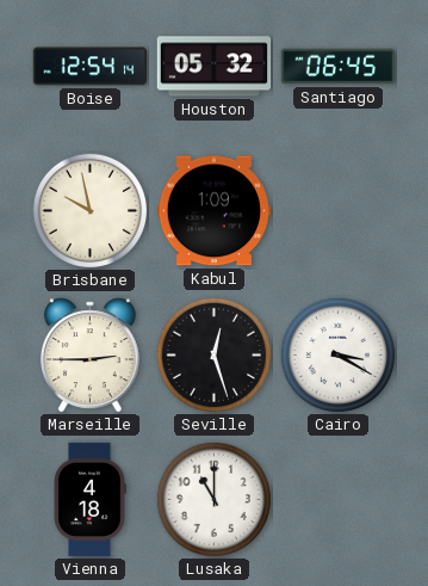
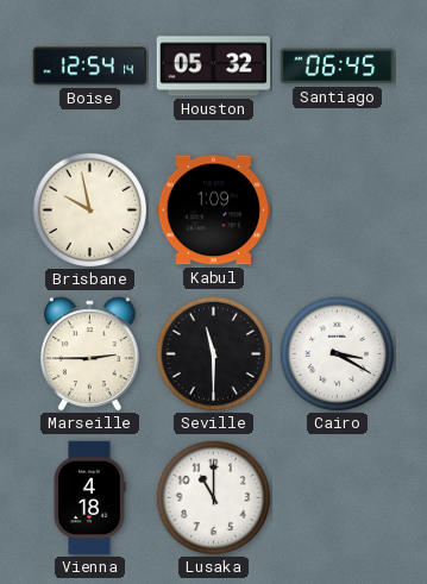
Seville: 12:27 -> 11:30 (213, 353)
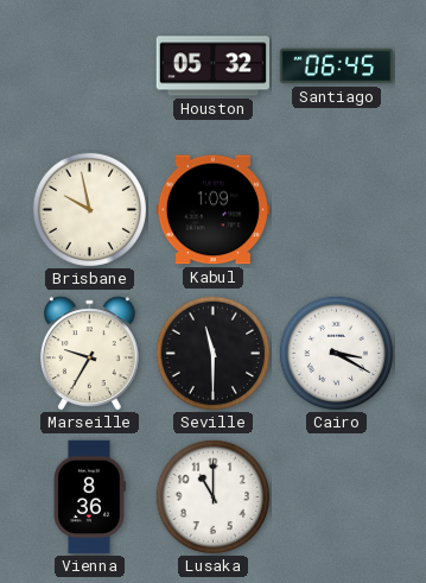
Boise: 12:54 -> none (90, 67)
Marseille: 2:45 -> 9:35 (89, 353)
Vienna: 4:18 -> 8:36 (89, 498)
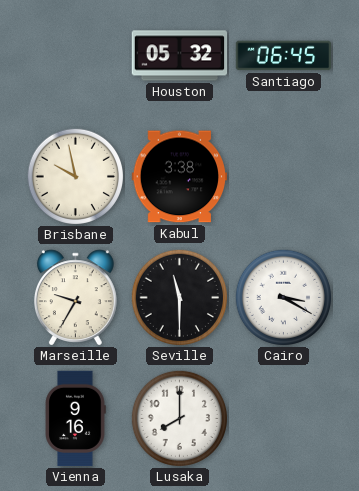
Kabul: 1:09 -> 3:38 (180, 177)
Vienna: 8:36 -> 9:16 (75, 419)
Lusaka: 11:00 -> 8:00 (179, 418)
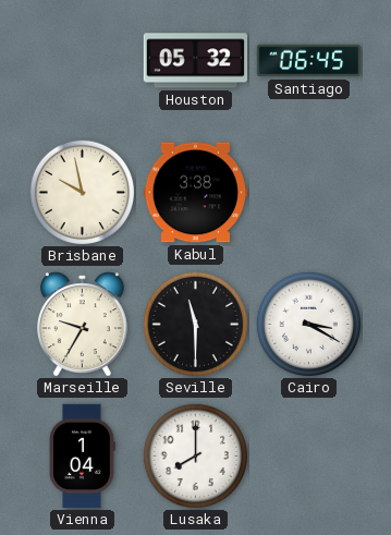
Vienna: 9:16 -> 1:04 (82, 457)
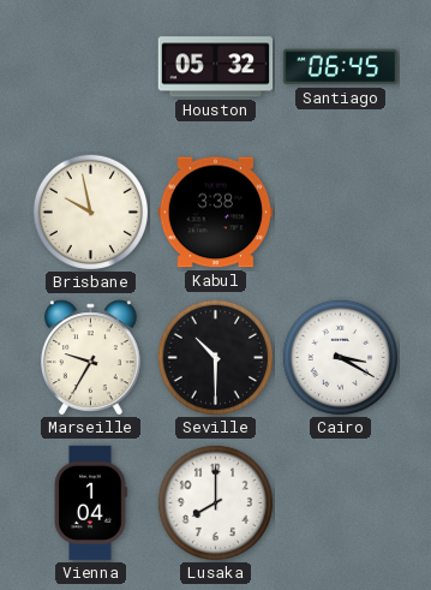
Seville: 11:30 -> 10:30 (215, 357)
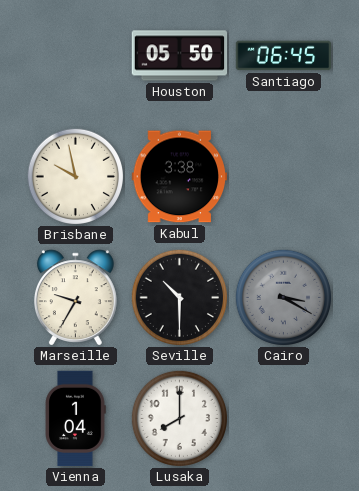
Houston: 05:32 -> 05:50 (180, 56)
Cairo dial: white -> grey (283, 297)
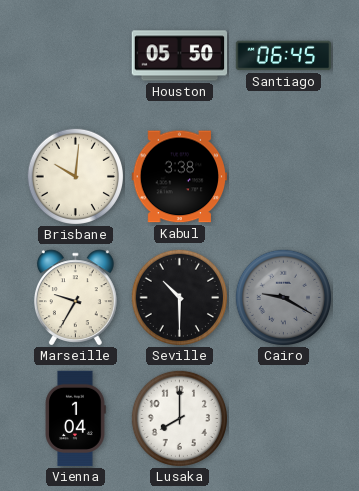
Brisbane: 9:58 -> 10:01 (75, 176)
Cairo: 3:20 -> 9:20 (283, 297)
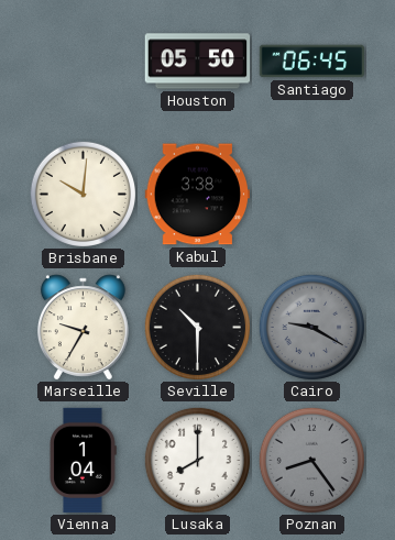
Poznan: none -> 8:24 (311, 460)
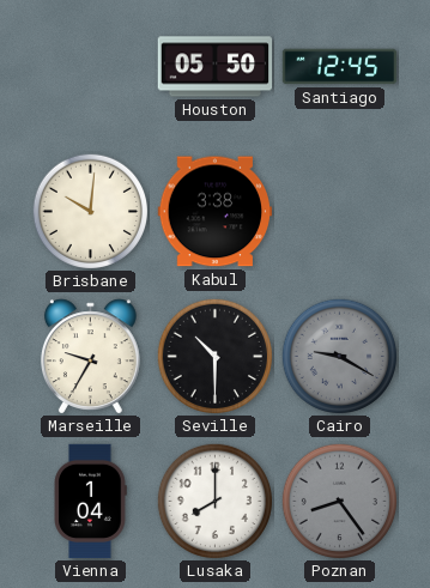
Santiago: 06:45 -> 12:45 (340, 67)
